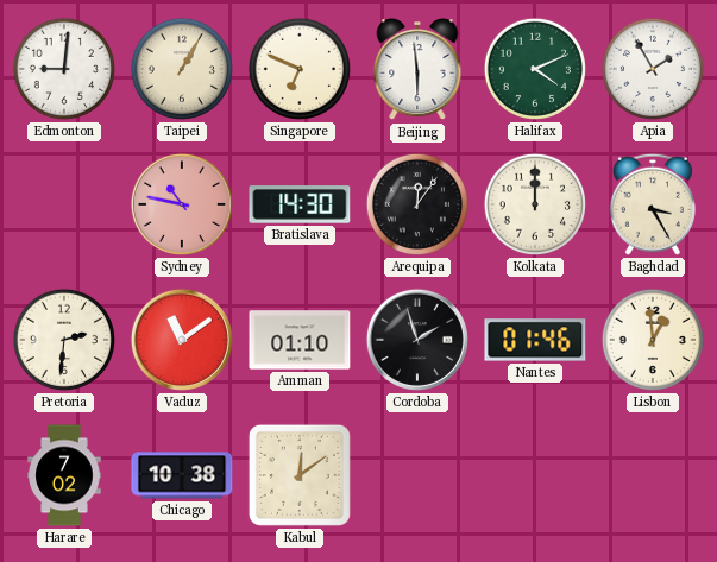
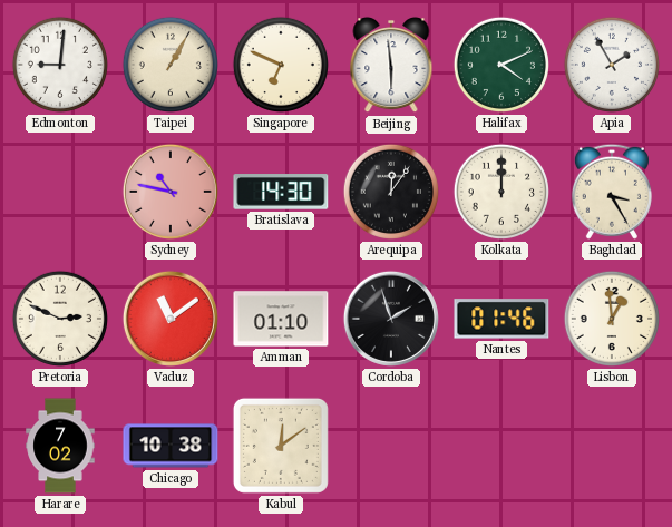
Pretoria: 2:31 -> 2:49 (60, 319)
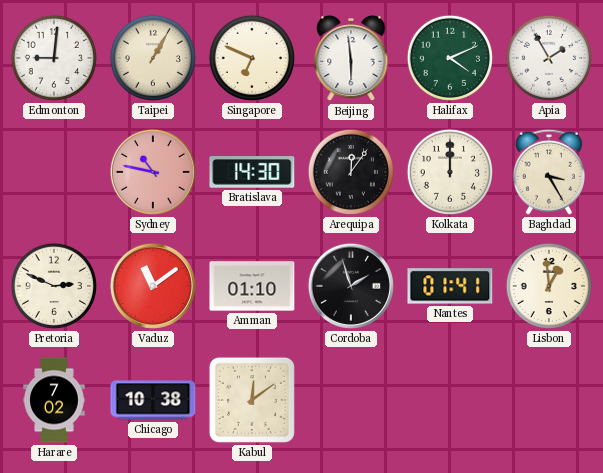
Nantes: 01:46 -> 01:41 (450, 286)
